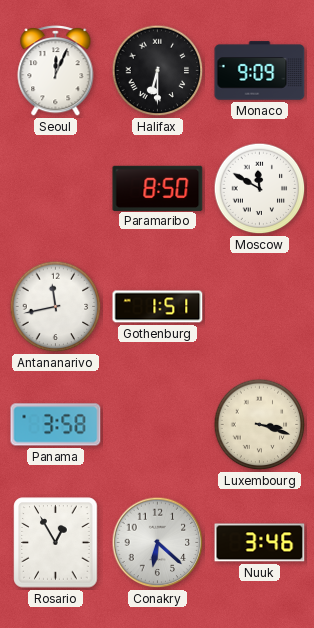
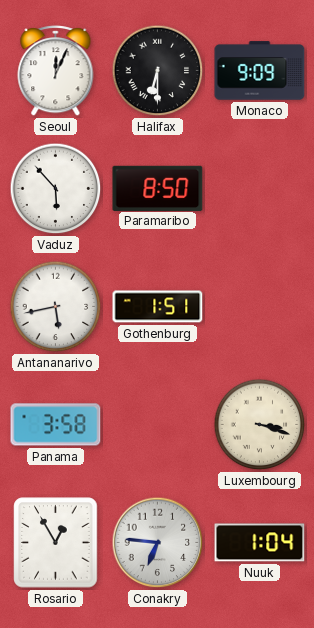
Vaduz: none -> 5:53 (56, 189)
Moscow: 11:50 -> none (260, 189)
Antananarivo: 11:43 -> 5:43 (56, 307)
Conakry: 6:22 -> 6:46 (158, 543)
Nuuk: 3:46 -> 1:04 (260, 543)
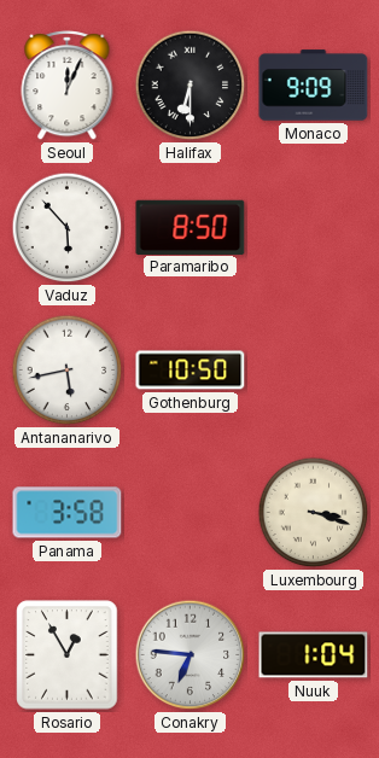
Gothenburg: 1:51 -> 10:50 (191, 371)
